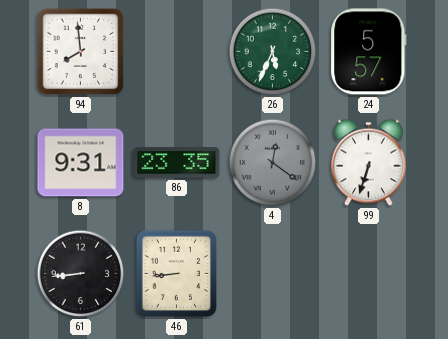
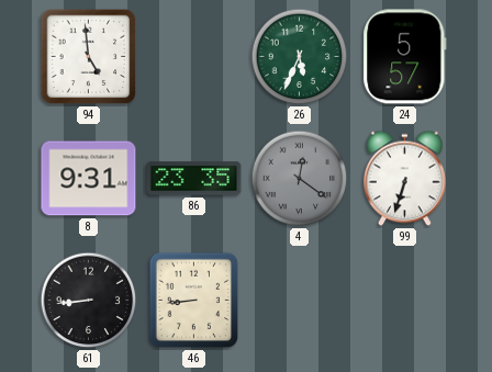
94: 7:59 -> 4:59 (89, 57)
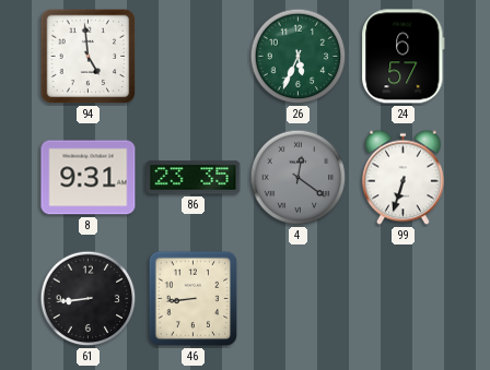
24: 5:57 -> 6:57 (404, 57)
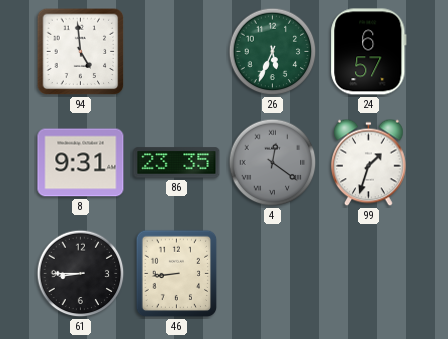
99: 6:33 -> 1:33 (369, 163)
61: 8:44 -> 8:45 (81, 274)
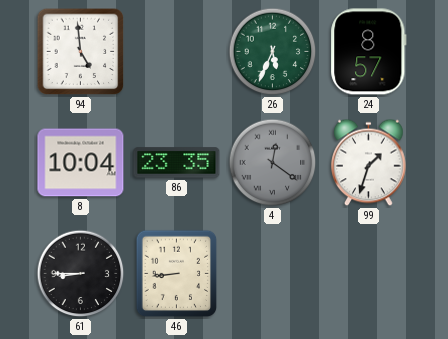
24: 6:57 -> 8:57 (369, 52)
8: 9:31 -> 10:04 (81, 163)
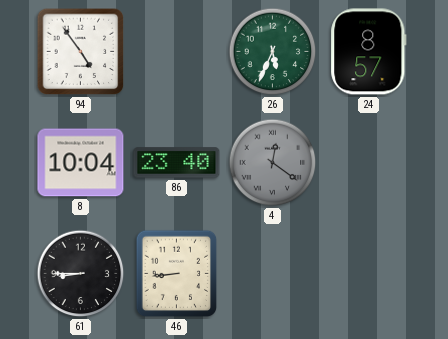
94: 4:59 -> 4:54 (81, 52)
86: 23:35 -> 23:40 (177, 163)
99: 1:33 -> none (369, 163)
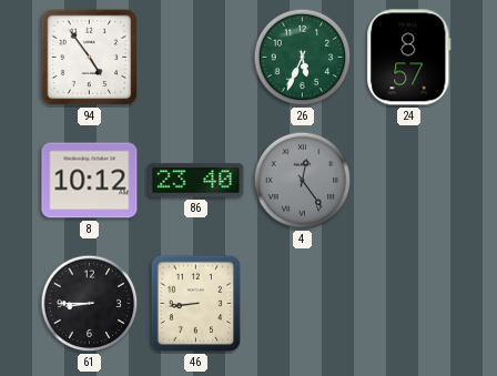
8: 10:04 -> 10:12 (90, 181)
4: 12:21 -> 12:24 (303, 181)
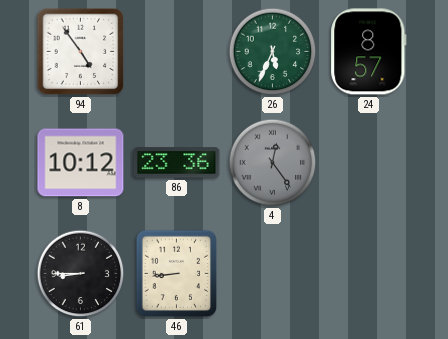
86: 23:40 -> 23:36 (177, 163)
